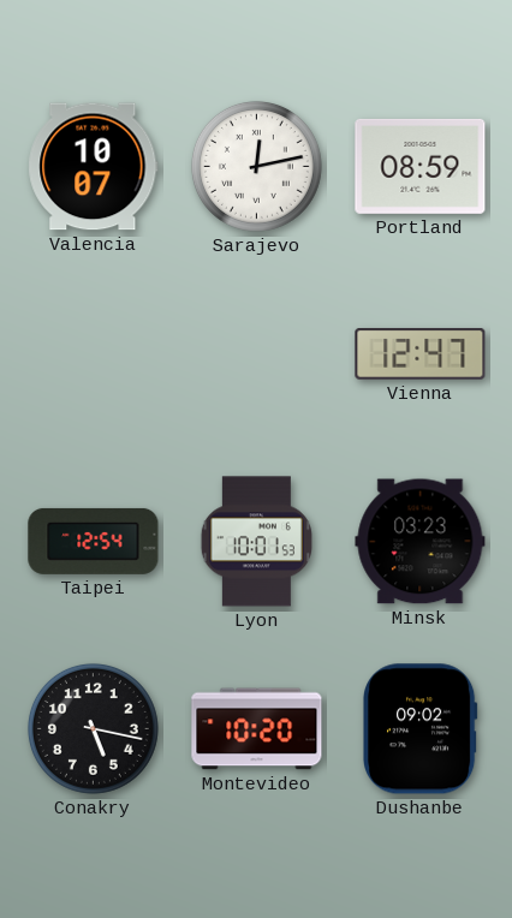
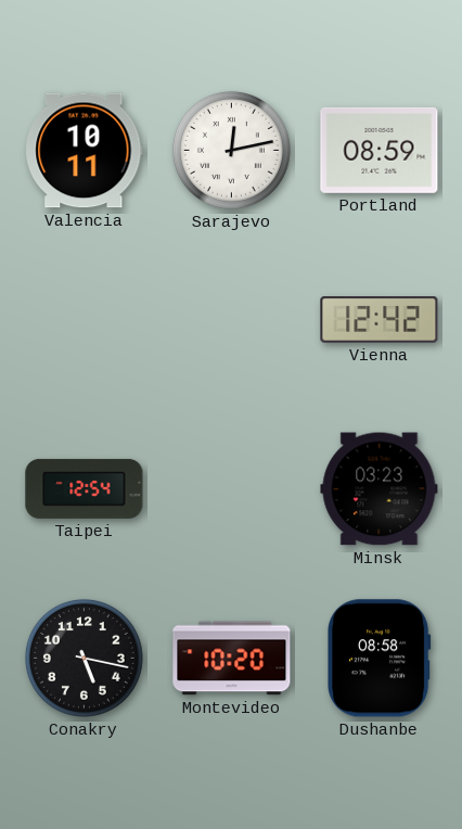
Valencia: 10:07 -> 10:11 (85, 151)
Vienna: 12:47 -> 12:42 (380, 320)
Lyon: 10:01 -> none (256, 542)
Dushanbe: 09:02 -> 08:58 (378, 659)
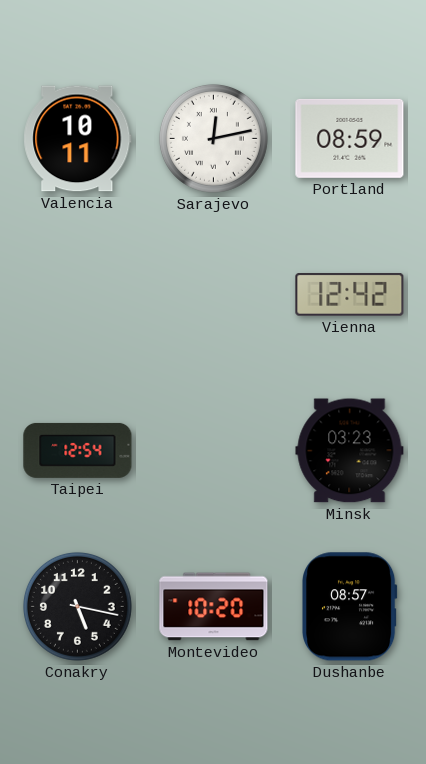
Dushanbe: 08:58 -> 08:57 (349, 607)
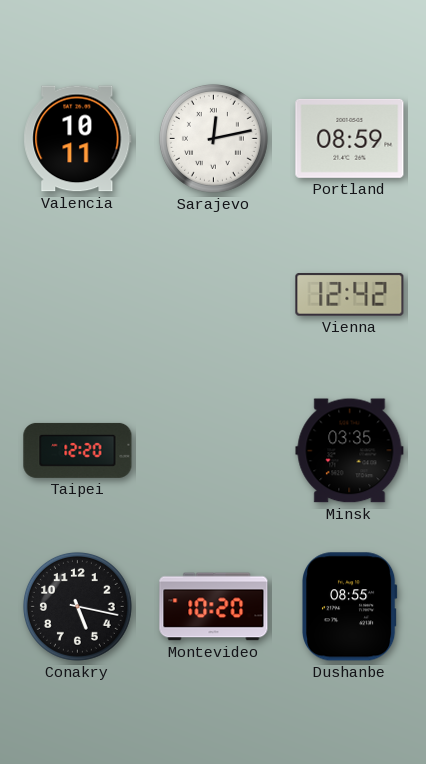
Taipei: 12:54 -> 12:20 (78, 450)
Minsk: 03:23 -> 03:35 (350, 451)
Dushanbe: 08:57 -> 08:55 (349, 607)
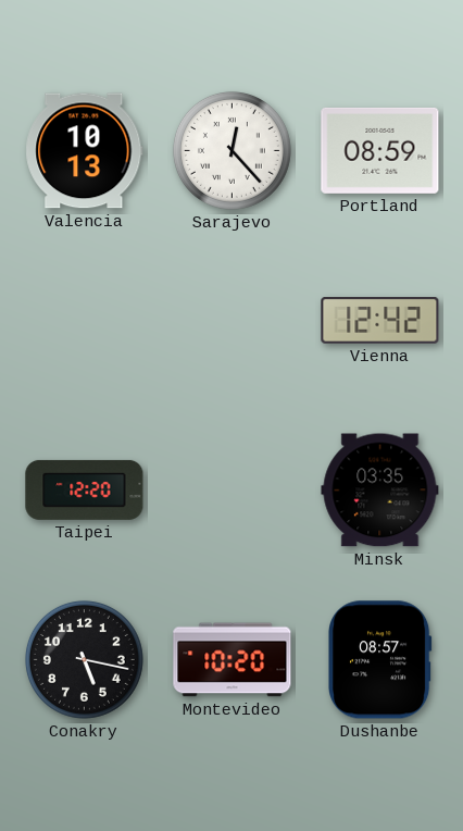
Valencia: 10:11 -> 10:13 (85, 151)
Sarajevo: 12:13 -> 12:23 (231, 150)
Dushanbe: 08:55 -> 08:57 (379, 660)
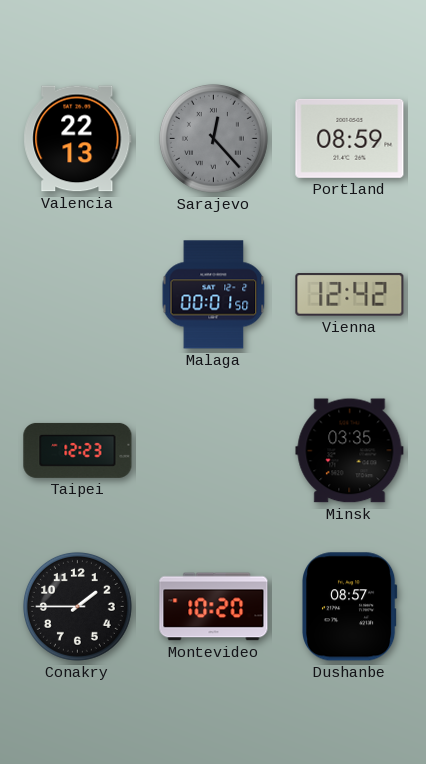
Valencia: 10:13 -> 22:13 (78, 139)
Sarajevo dial: white -> grey (213, 138)
Malaga: none -> 00:01 (214, 295)
Taipei: 12:20 -> 12:23 (78, 450)
Conakry: 5:17 -> 1:45 (77, 606)
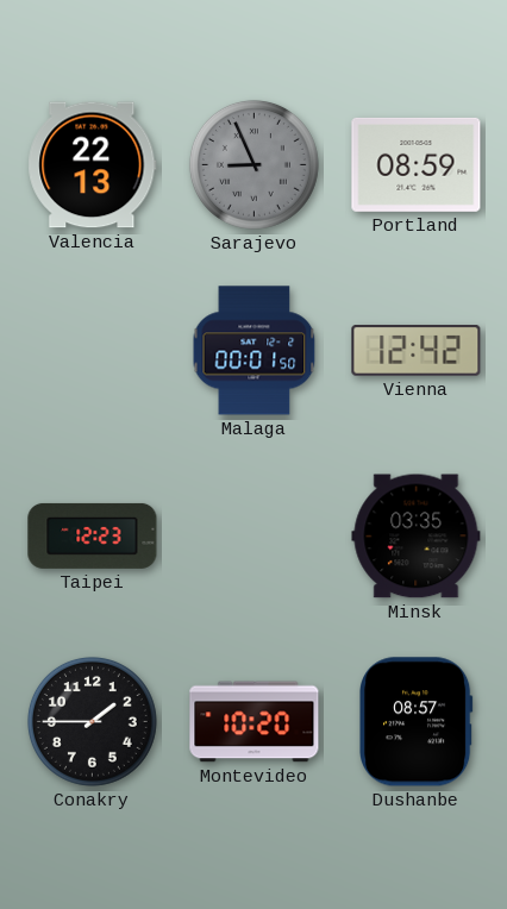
Sarajevo: 12:23 -> 8:56 (253, 164)
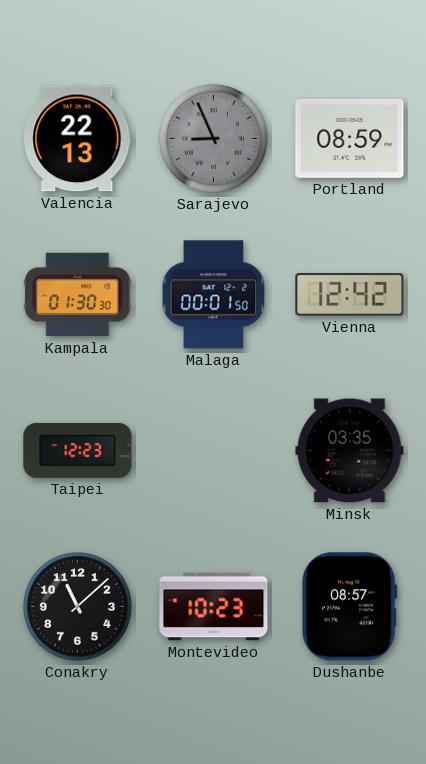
Kampala: none -> 01:30 (78, 295)
Conakry: 1:45 -> 11:08 (77, 606)
Montevideo: 10:20 -> 10:23 (214, 607)
